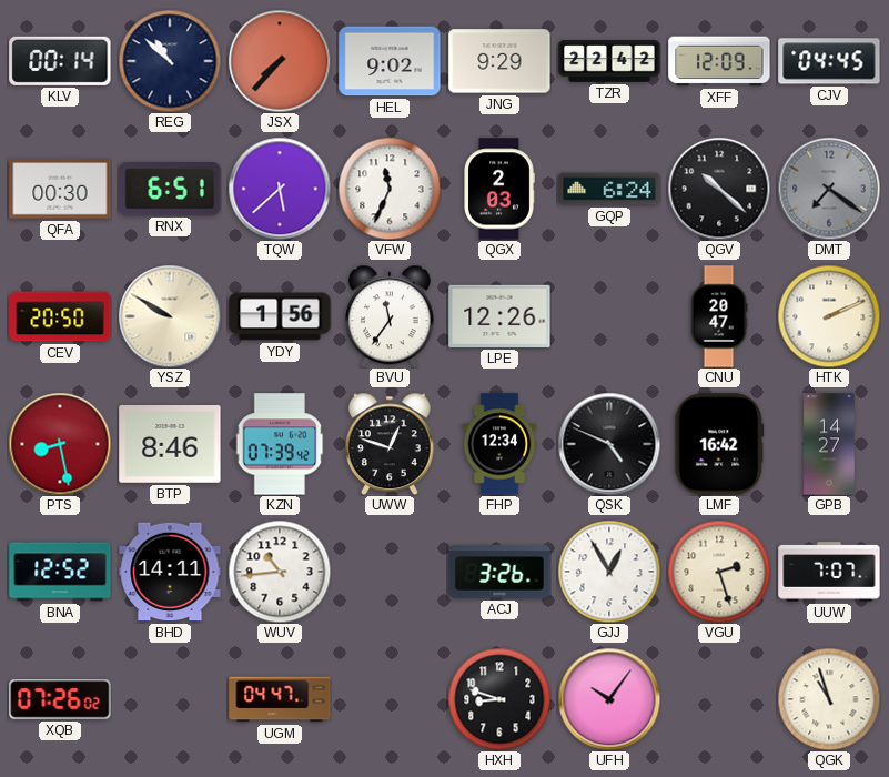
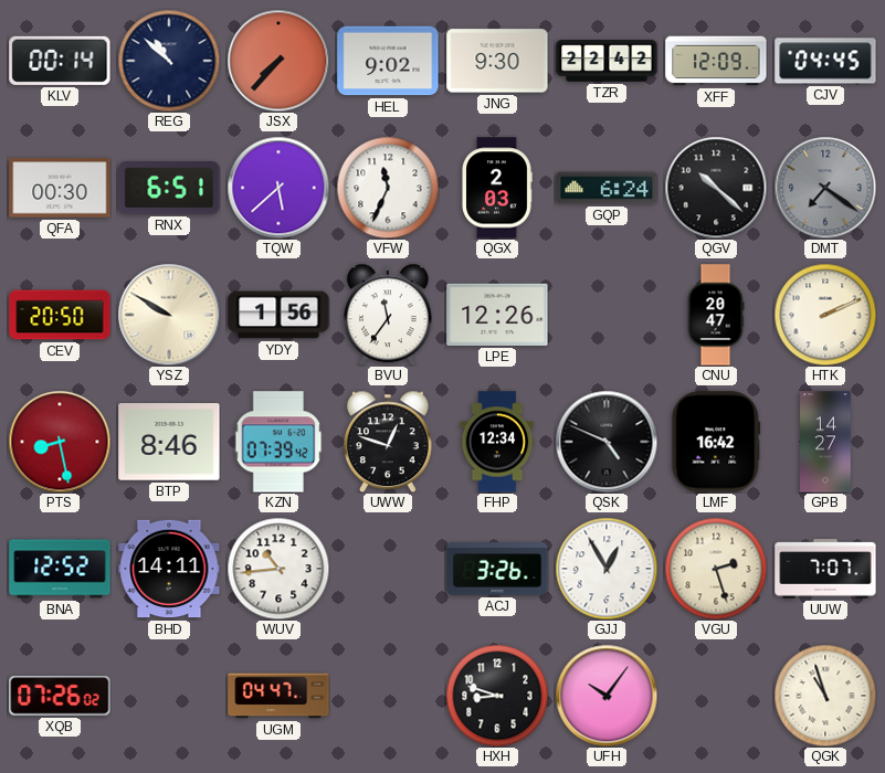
JNG: 9:29 -> 9:30 (497, 61)
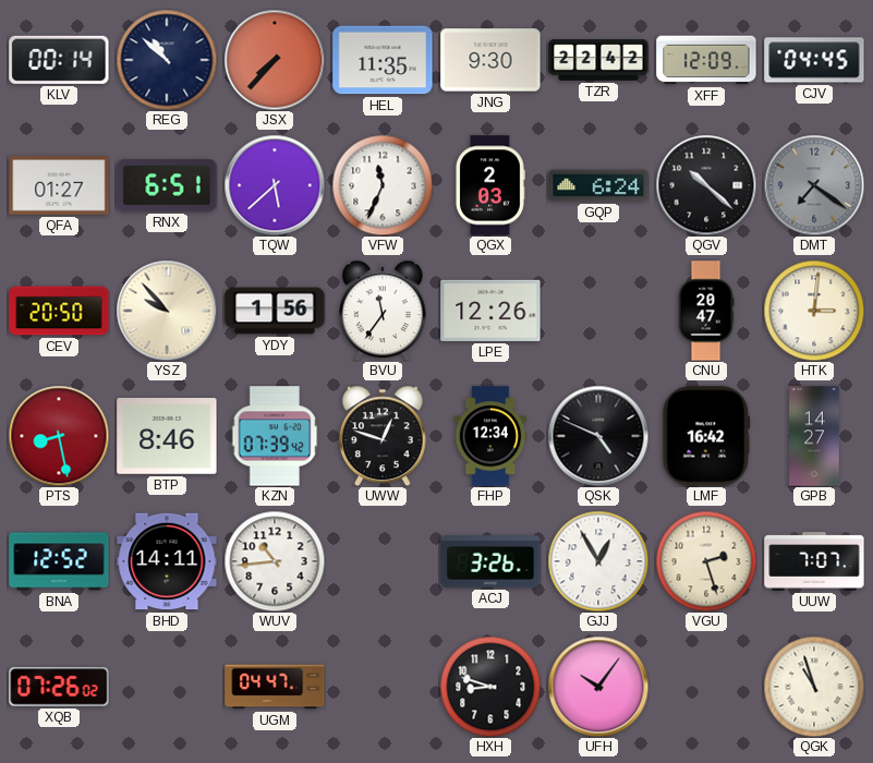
HEL: 9:02 -> 11:35 (383, 60)
QFA: 00:30 -> 01:27 (59, 185)
YSZ: 9:50 -> 9:53 (167, 311)
HTK: 2:11 -> 3:01 (814, 311)
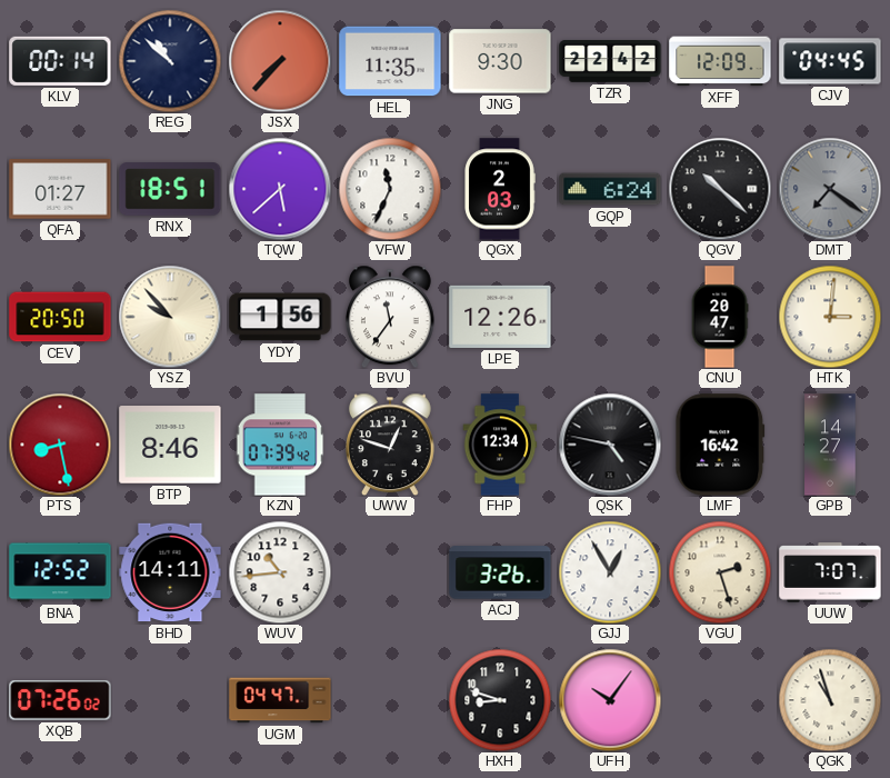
RNX: 6:51 -> 18:51 (170, 189)
QSK: 4:49 -> 4:47 (610, 445)
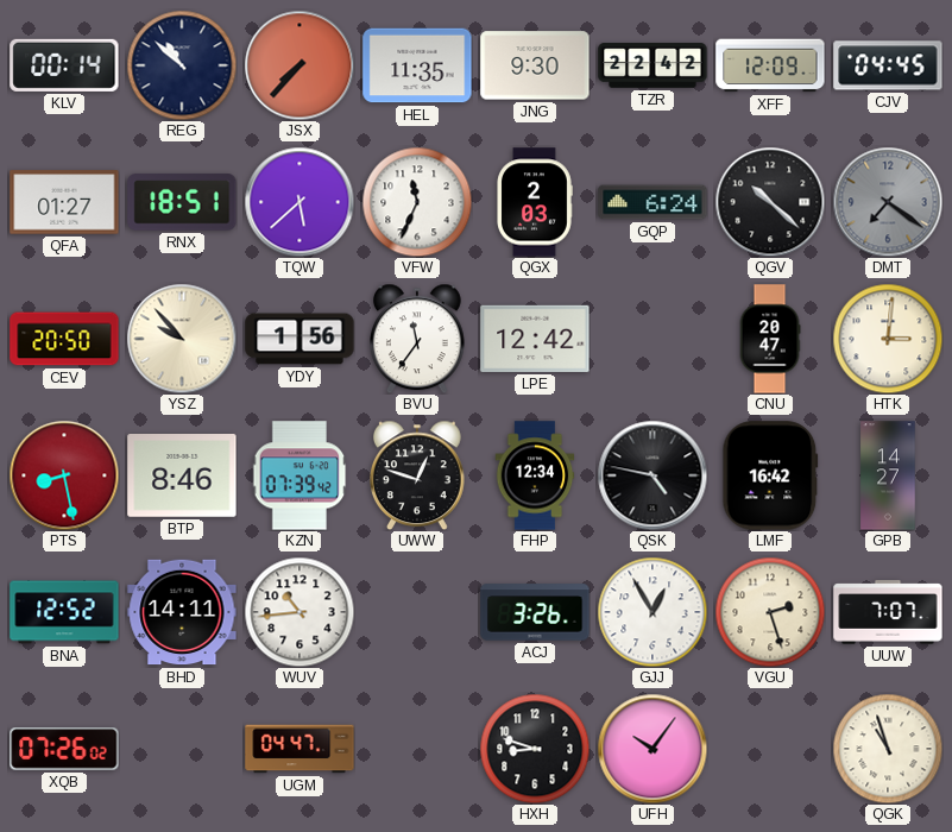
LPE: 12:26 -> 12:42 (535, 339)
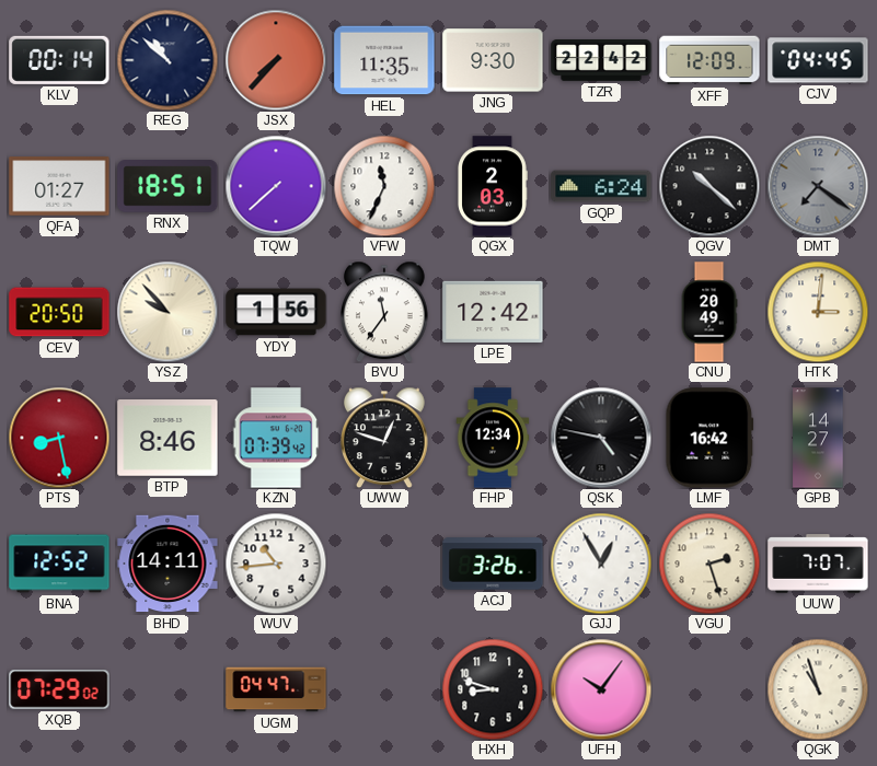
TQW: 5:38 -> 7:38 (276, 186)
CNU: 20:47 -> 20:49 (709, 312)
XQB: 07:26 -> 07:29 (59, 689)
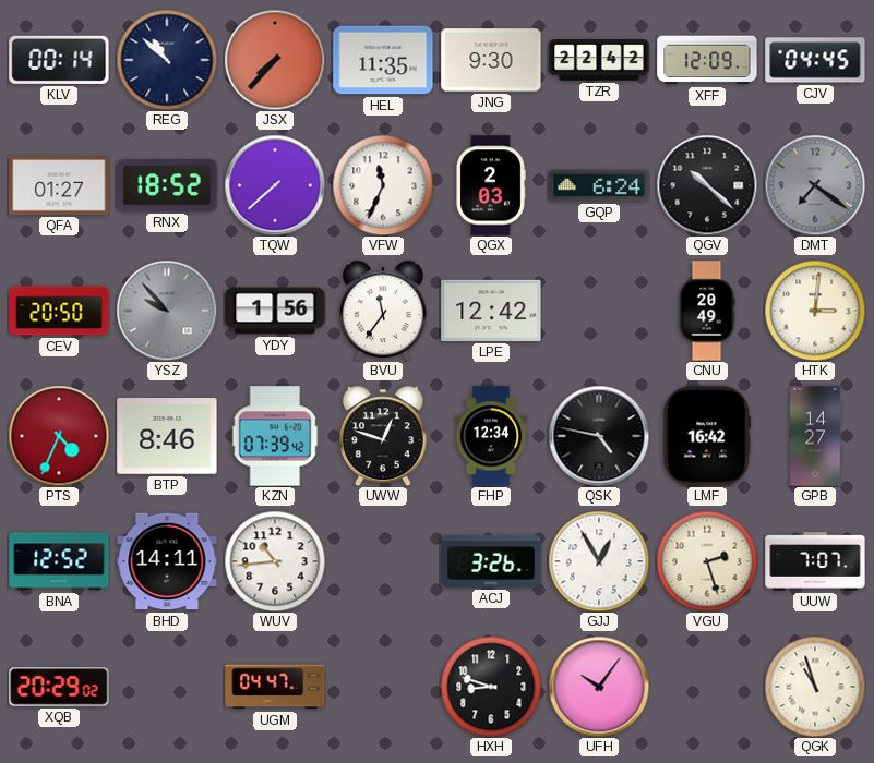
RNX: 18:51 -> 18:52 (167, 185)
YSZ dial: cream -> grey (167, 311)
PTS: 8:28 -> 4:34 (59, 436)
XQB: 07:29 -> 20:29 (59, 687)
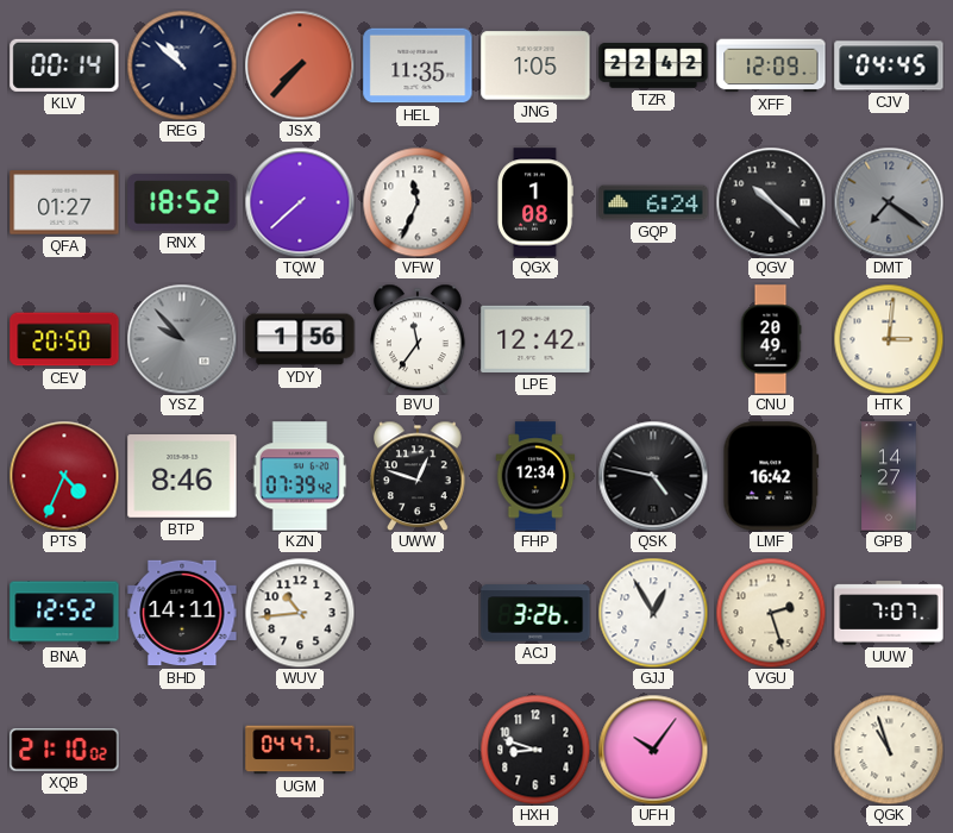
JNG: 9:30 -> 1:05 (535, 65)
QGX: 2:03 -> 1:08 (535, 202)
XQB: 20:29 -> 21:10 (64, 750)
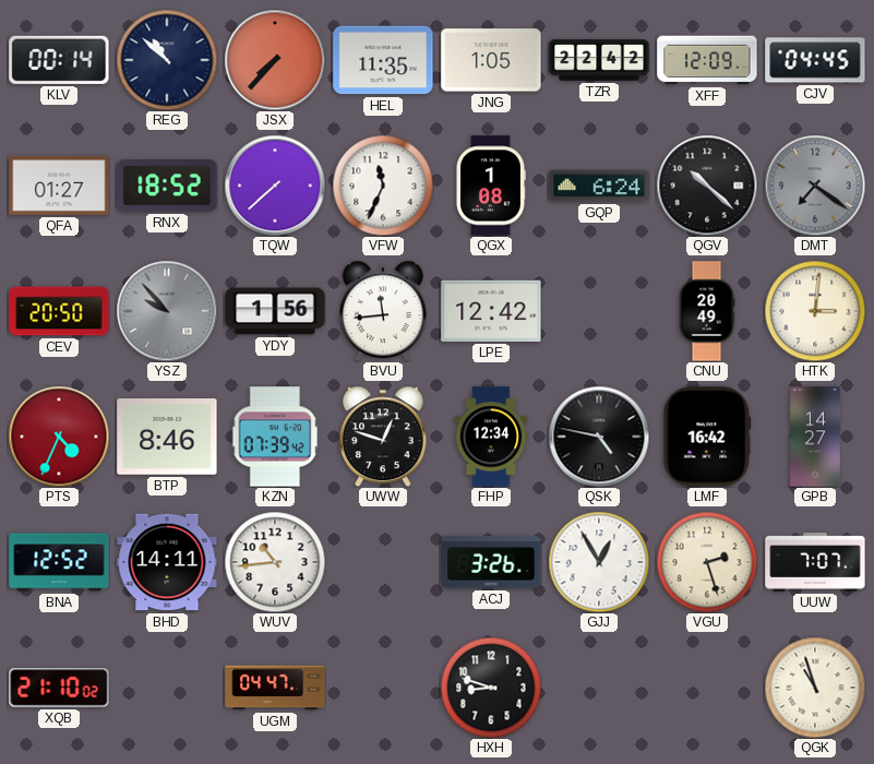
BVU: 11:36 -> 11:44 (384, 311)
UFH: 10:06 -> none (653, 750)
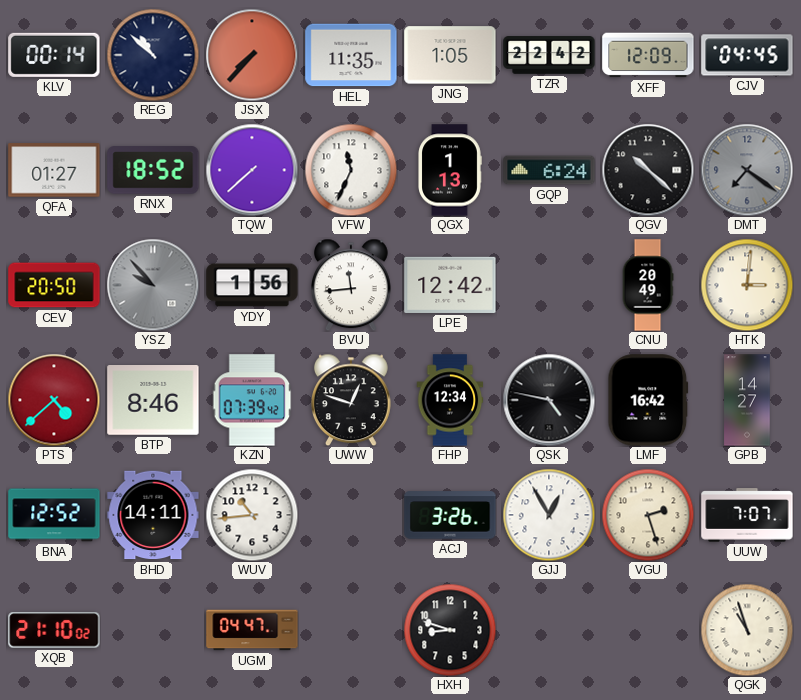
QGX: 1:08 -> 1:13 (450, 170)
PTS: 4:34 -> 4:38 (54, 400)
